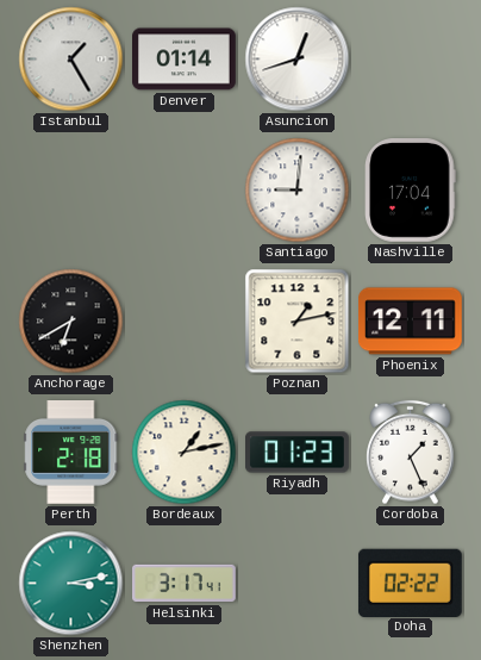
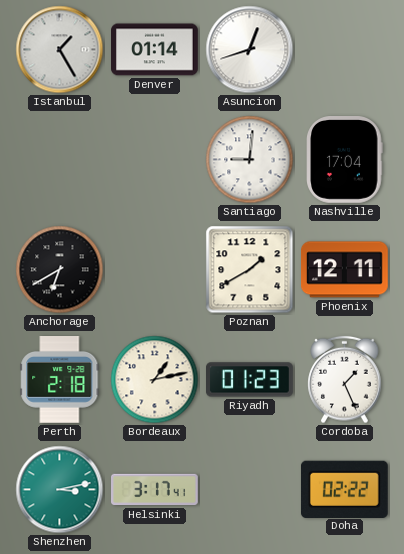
Poznan: 1:13 -> 1:40 (250, 270)
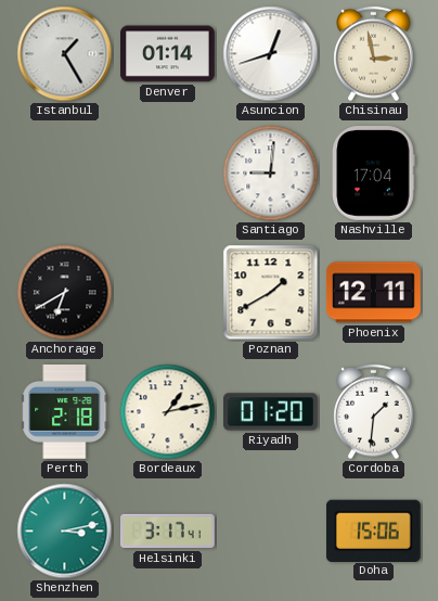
Chisinau: none -> 2:58 (374, 54)
Riyadh: 01:23 -> 01:20 (271, 412)
Cordoba: 1:26 -> 1:31 (374, 412)
Doha: 02:22 -> 15:06 (373, 530)
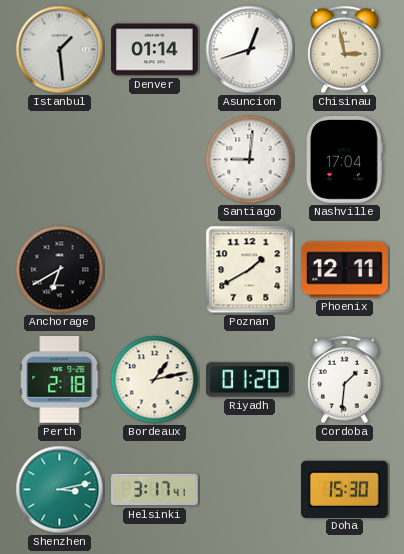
Istanbul: 1:25 -> 1:29 (60, 50)
Doha: 15:06 -> 15:30 (344, 489)
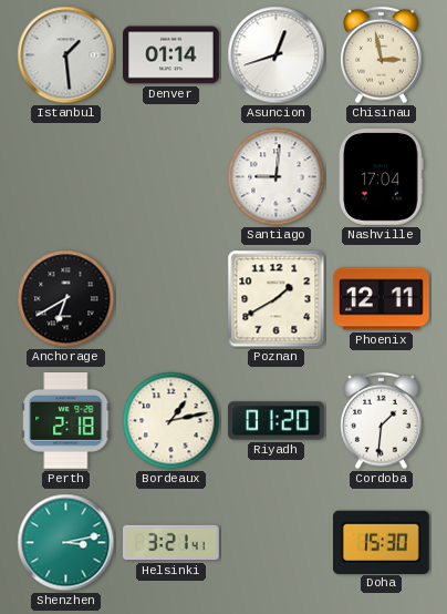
Helsinki: 3:17 -> 3:21 (171, 543)
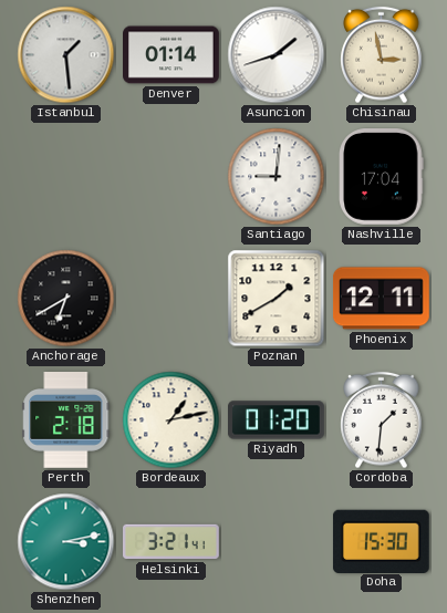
Asuncion: 12:42 -> 1:42 (277, 55)
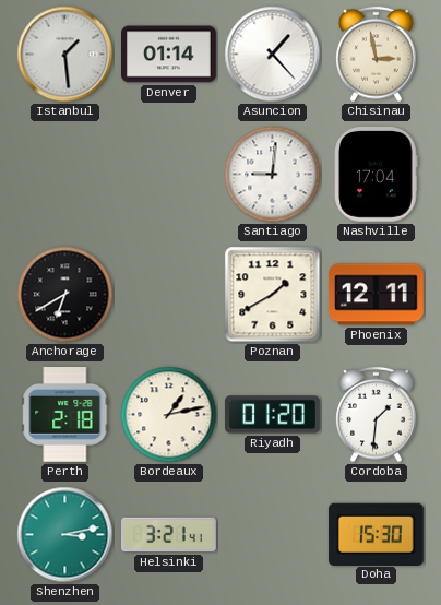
Asuncion: 1:42 -> 1:23 (273, 55)
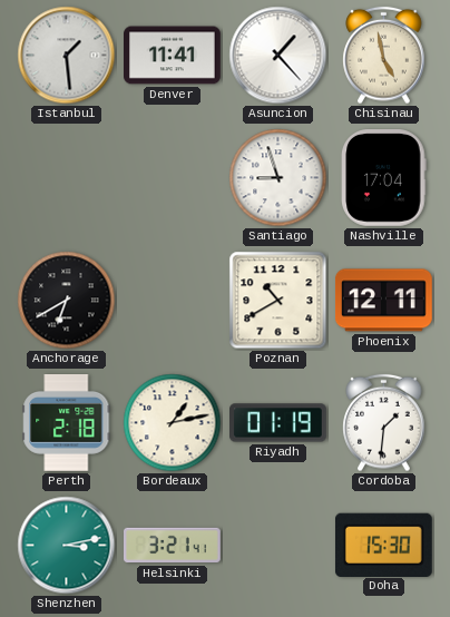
Denver: 01:14 -> 11:41 (173, 56)
Chisinau: 2:58 -> 4:58 (384, 56)
Santiago: 9:01 -> 8:57 (278, 178)
Poznan: 1:40 -> 10:40 (278, 301)
Riyadh: 01:20 -> 01:19 (278, 423)
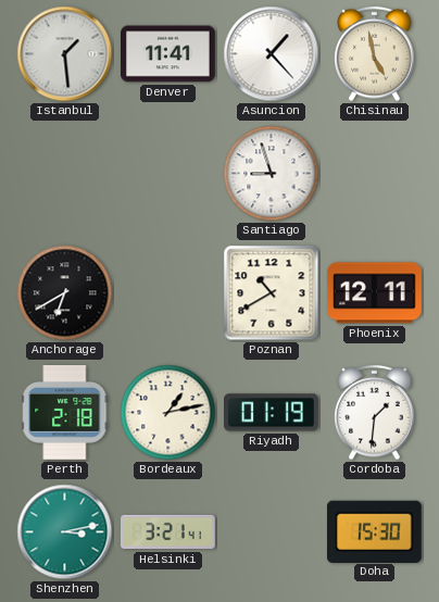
Nashville: 17:04 -> none (384, 178)
